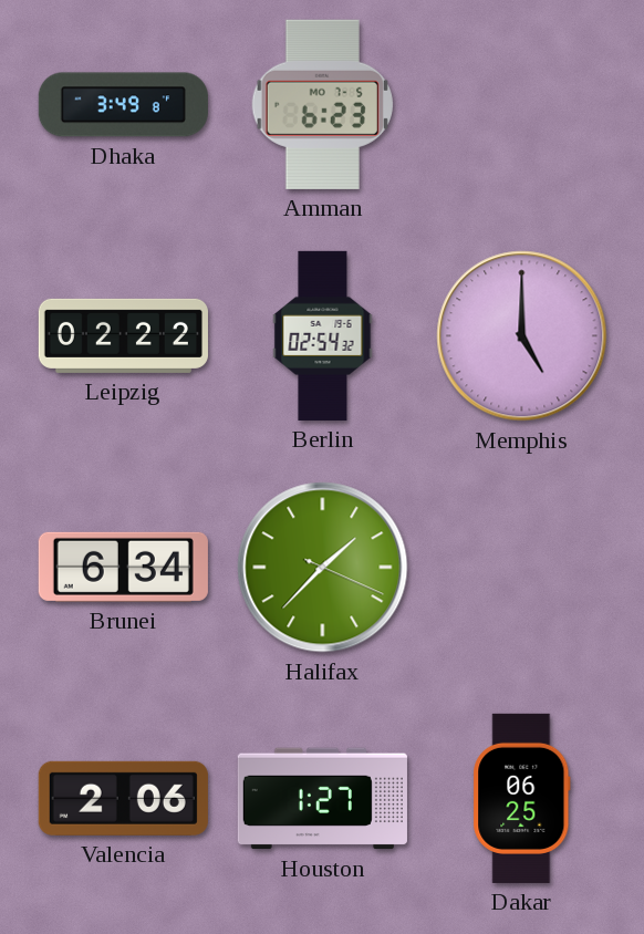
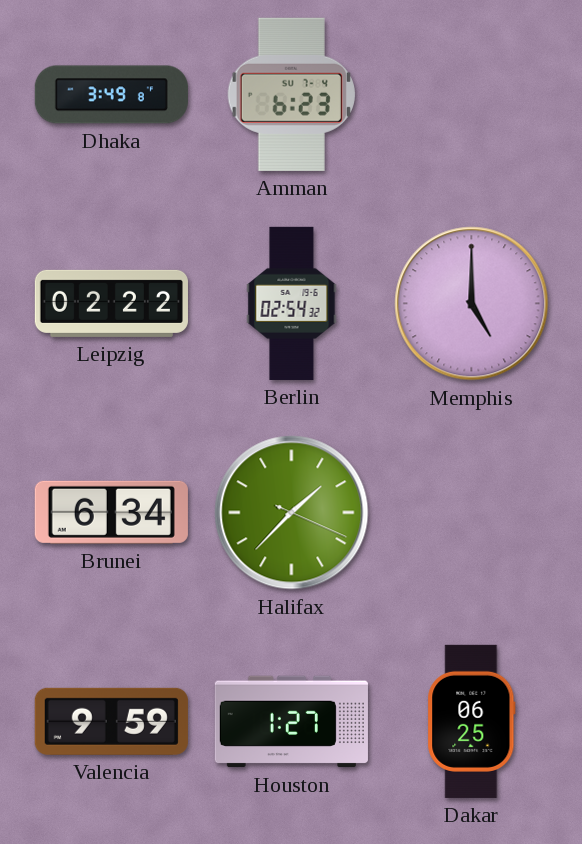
Amman date: MO 7-5 -> SU 7-4 (291, 94)
Valencia: 2:06 -> 9:59 (111, 721)
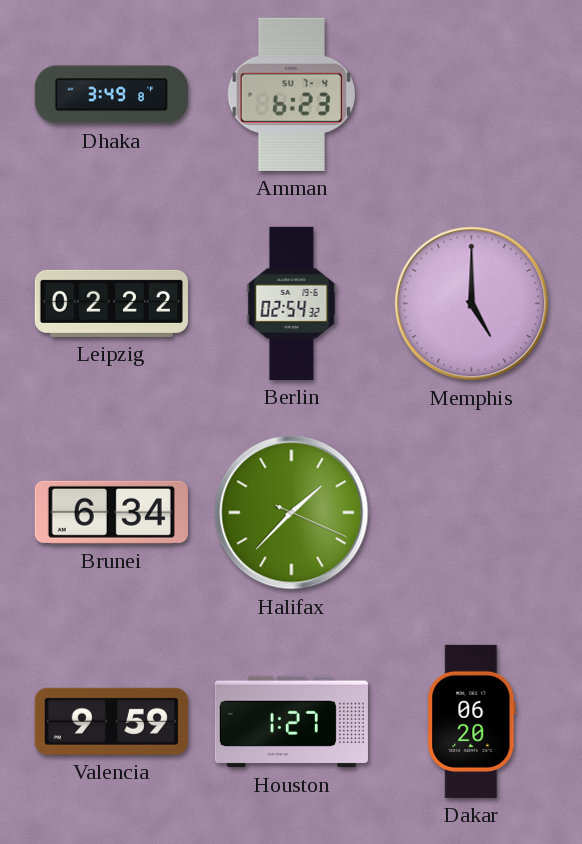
Dakar: 06:25 -> 06:20 (472, 721)
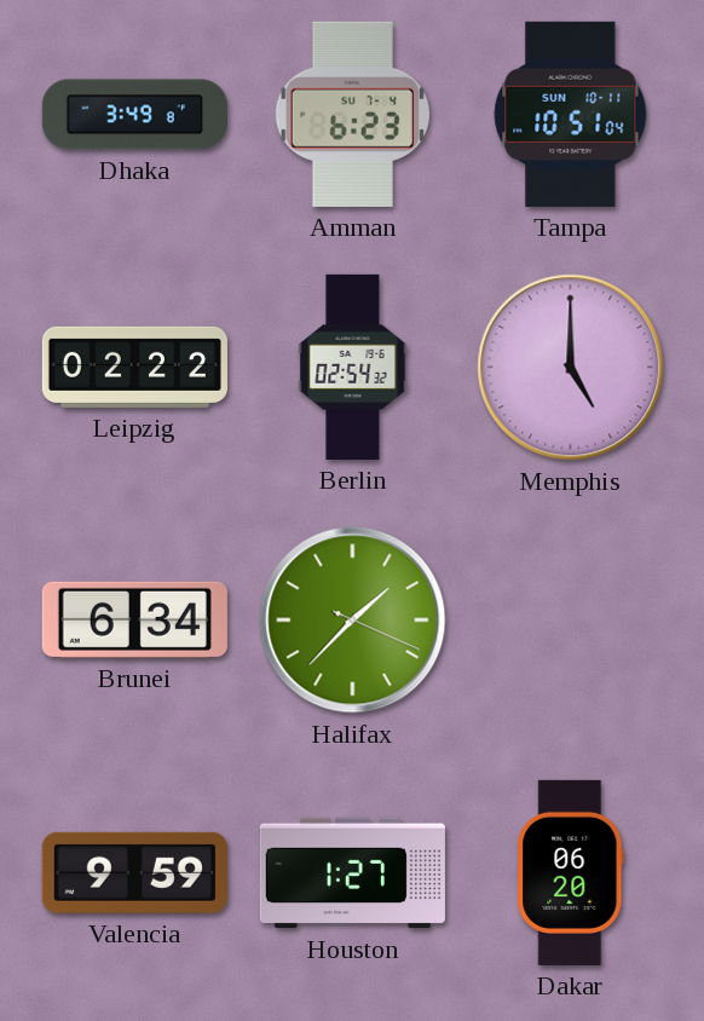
Tampa: none -> 10:51 (571, 114)
